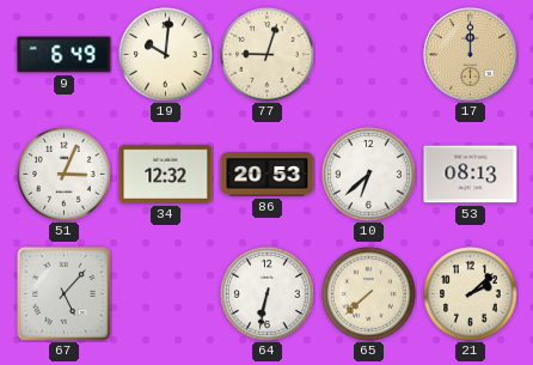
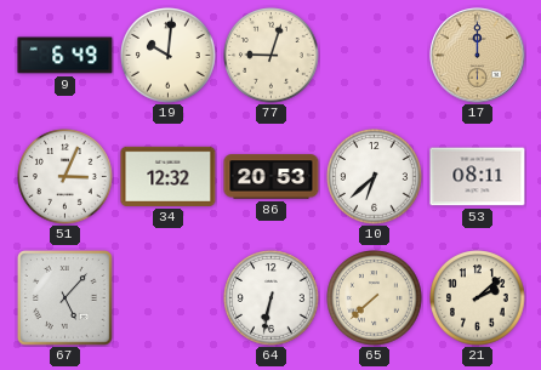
53: 08:13 -> 08:11 (478, 177)
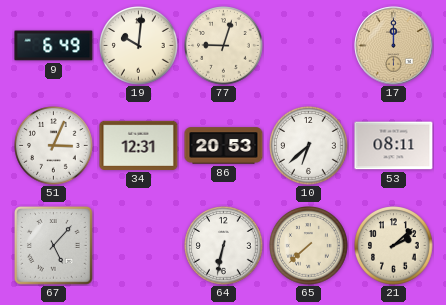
34: 12:32 -> 12:31 (139, 145)
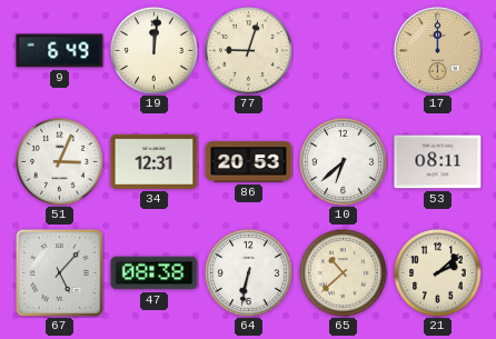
19: 10:01 -> 12:01 (155, 51)
47: none -> 08:38 (155, 273)
65: 7:38 -> 10:38 (344, 273)
